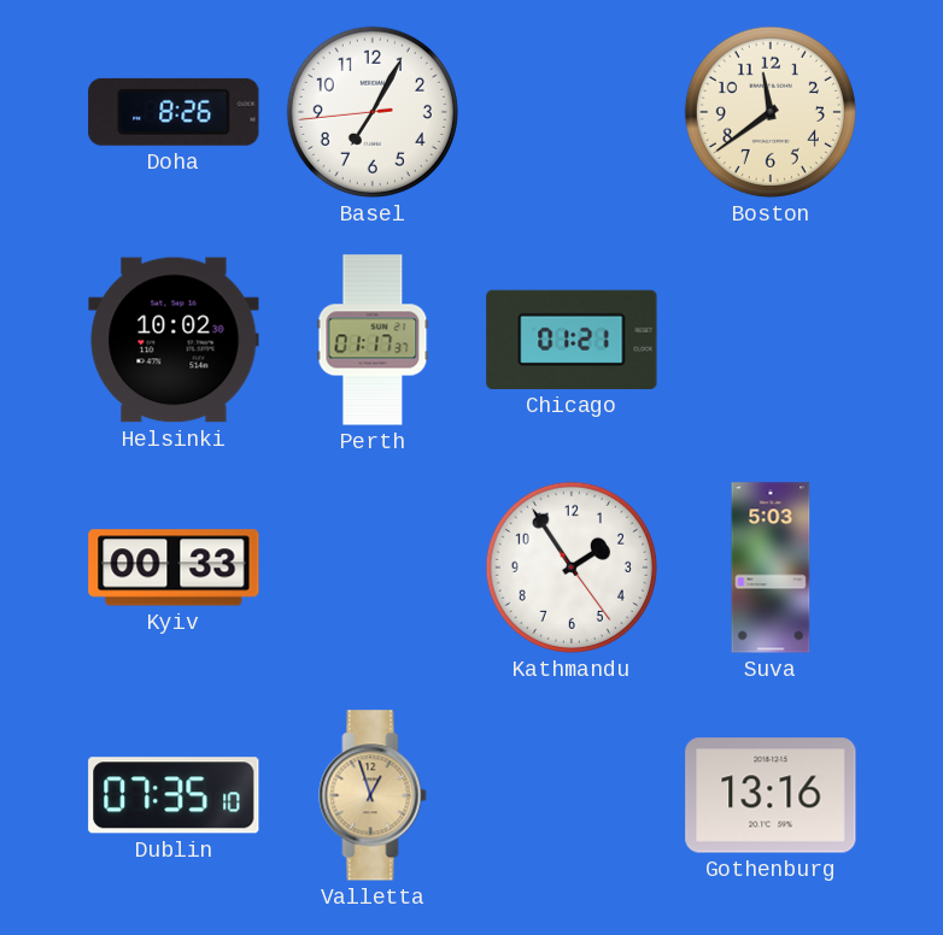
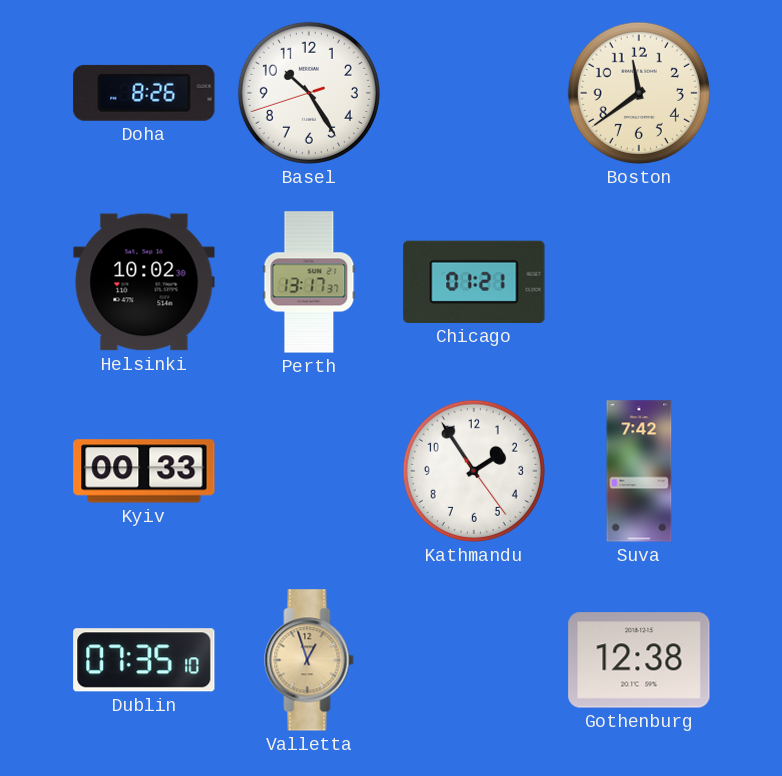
Basel: 7:04 -> 10:24 (309, 93)
Perth: 01:17 -> 13:17 (309, 282)
Suva: 5:03 -> 7:42 (639, 471)
Gothenburg: 13:16 -> 12:38 (639, 660)
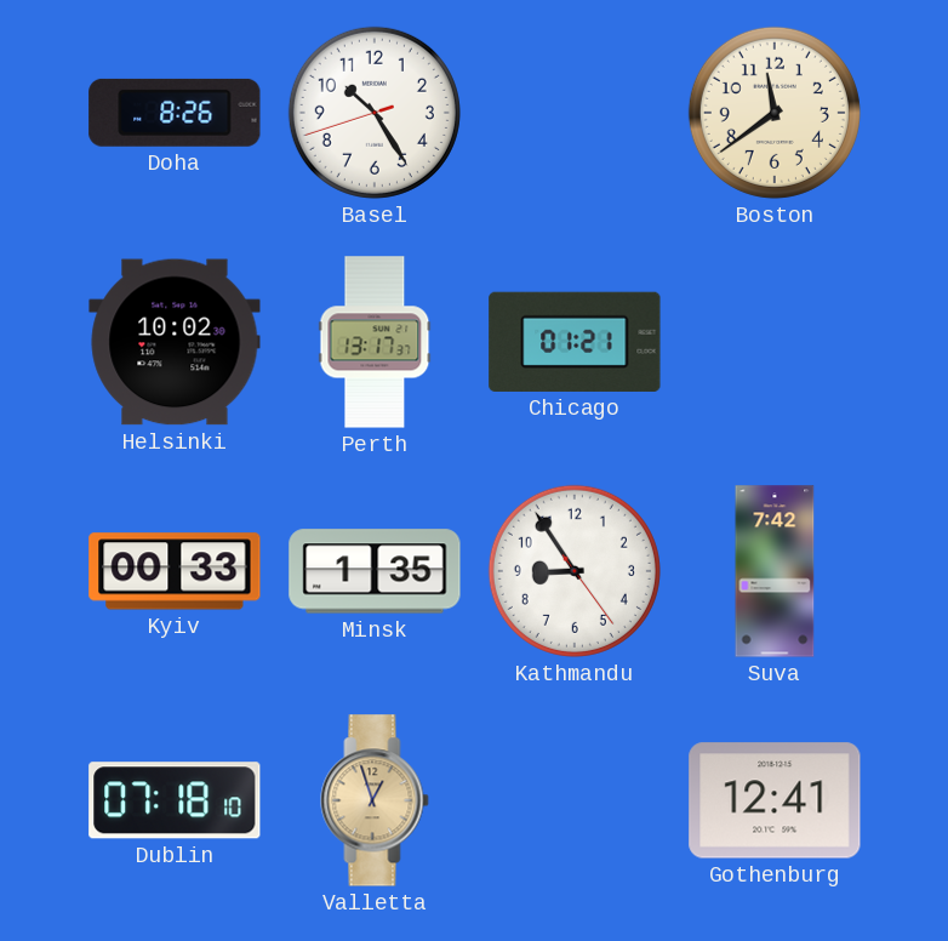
Minsk: none -> 1:35 (375, 571)
Kathmandu: 1:54 -> 8:54 (575, 571)
Dublin: 07:35 -> 07:18 (175, 800)
Gothenburg: 12:38 -> 12:41 (775, 800)
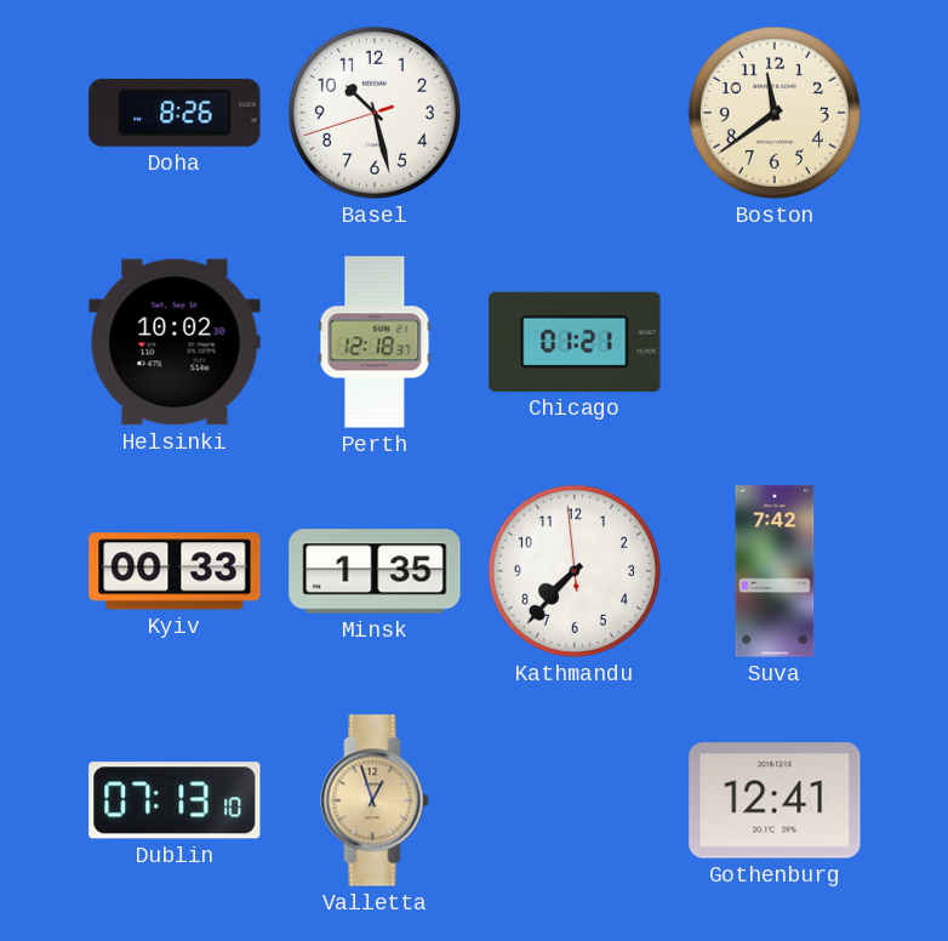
Basel: 10:24 -> 10:27 (375, 113)
Perth: 13:17 -> 12:18 (375, 342)
Kathmandu: 8:54 -> 7:36 (575, 571)
Dublin: 07:18 -> 07:13 (175, 800)
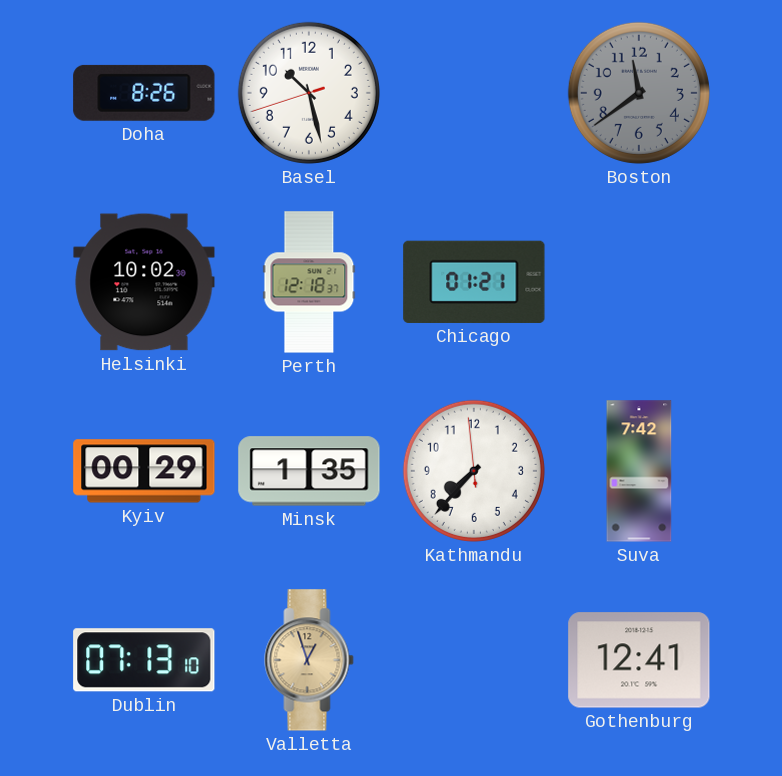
Boston dial: cream -> grey (639, 93)
Kyiv: 00:33 -> 00:29 (144, 471)
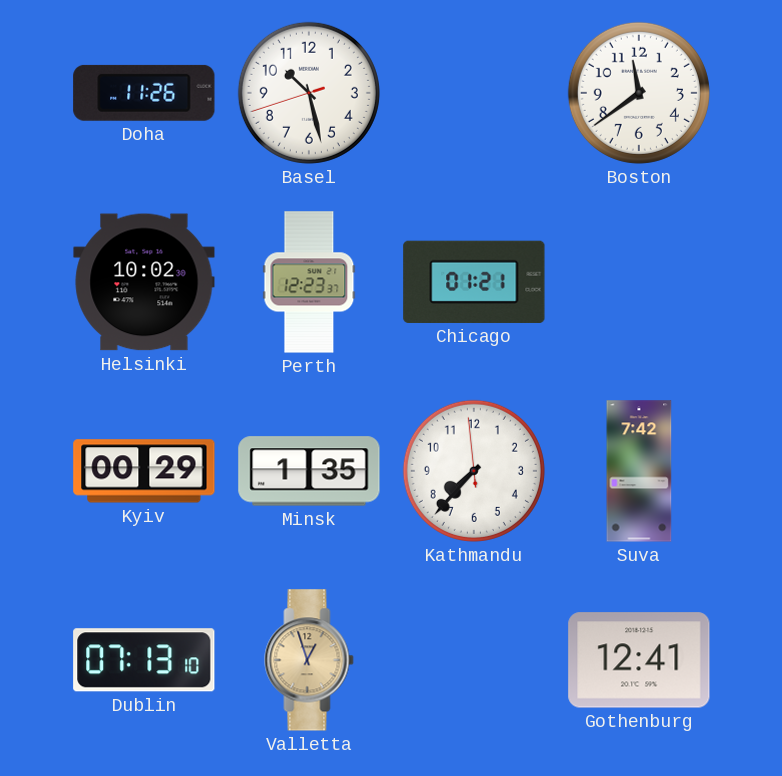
Doha: 8:26 -> 11:26 (144, 93)
Boston dial: grey -> white (639, 93)
Perth: 12:18 -> 12:23 (309, 282)
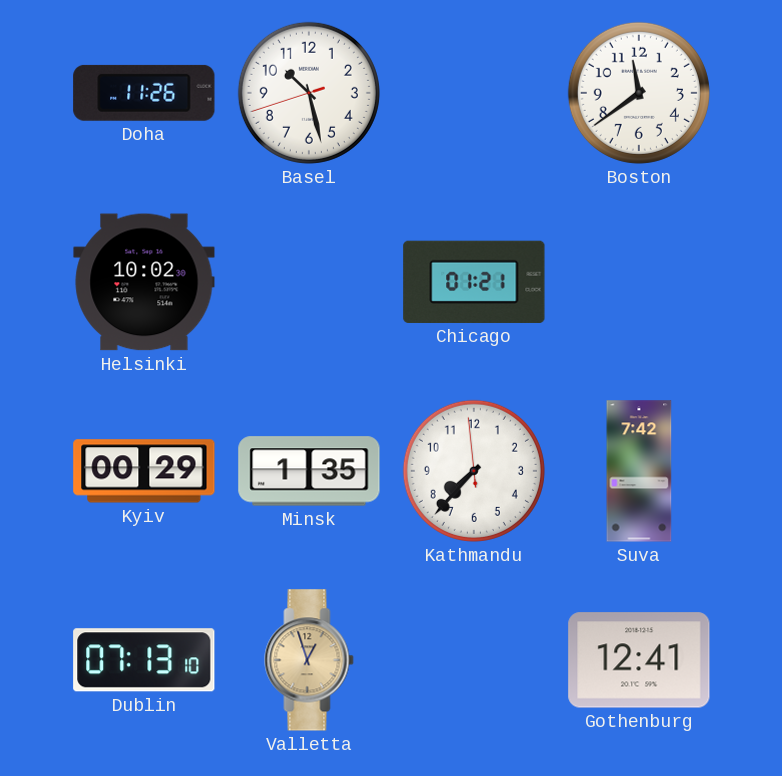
Perth: 12:23 -> none (309, 282)
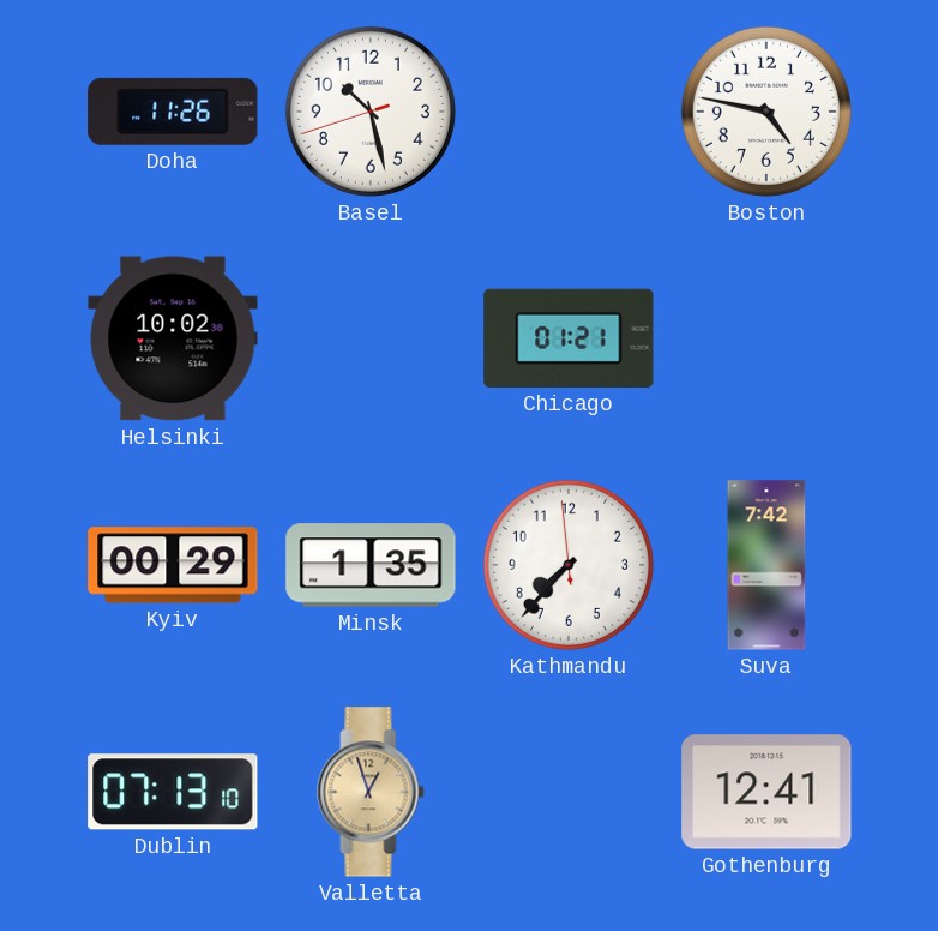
Boston: 11:39 -> 4:47 (766, 112)
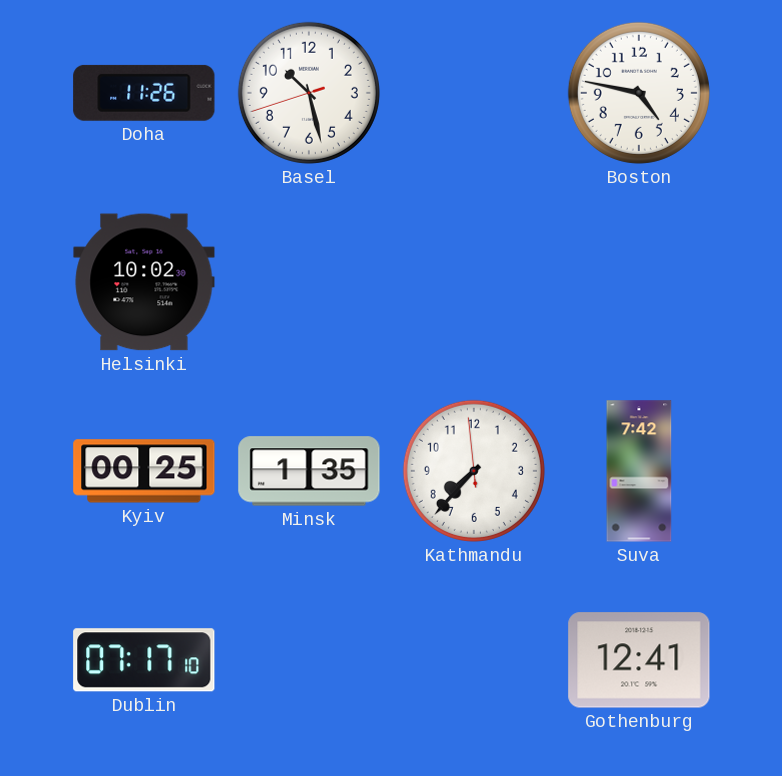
Chicago: 01:21 -> none (569, 338)
Kyiv: 00:29 -> 00:25 (144, 471)
Dublin: 07:13 -> 07:17 (144, 660)
Valletta: 12:57 -> none (371, 792)
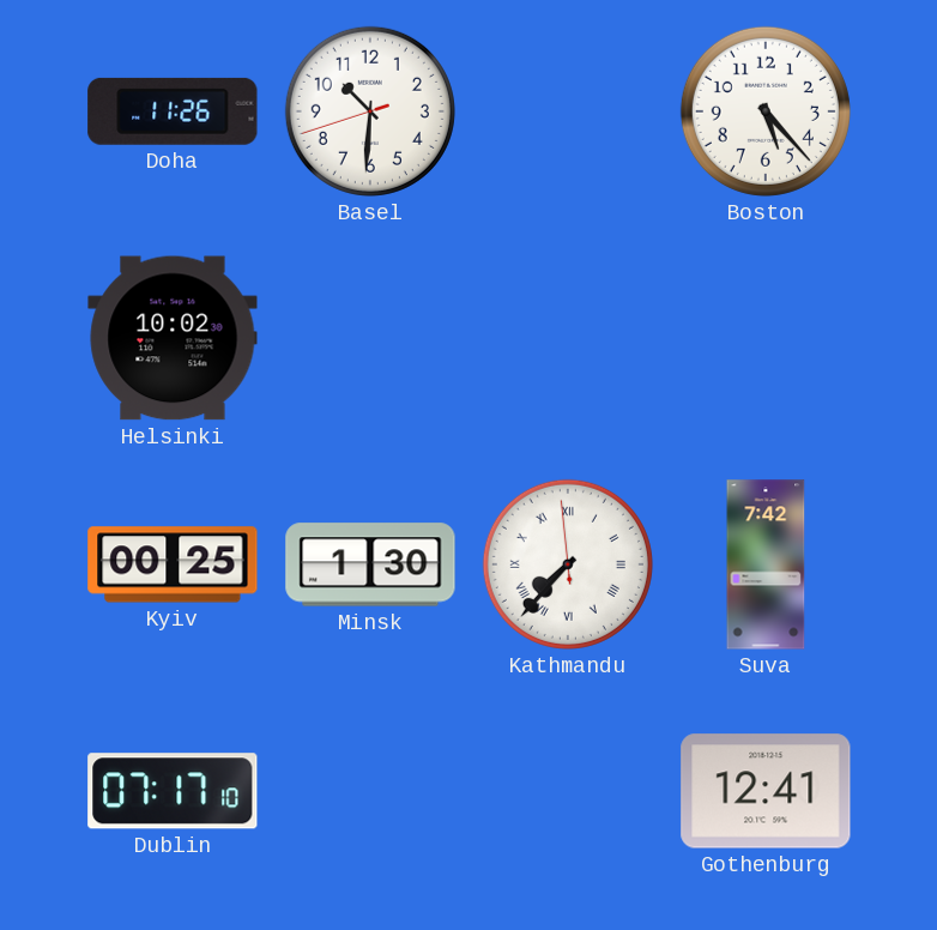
Basel: 10:27 -> 10:30 (370, 111)
Boston: 4:47 -> 5:23 (766, 111)
Minsk: 1:35 -> 1:30 (370, 564)
Kathmandu numerals: Arabic -> Roman (568, 564)
